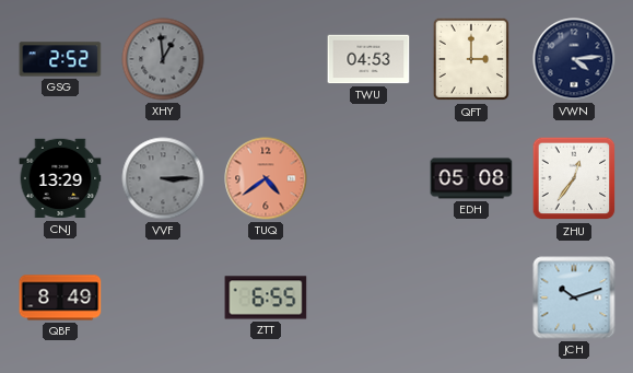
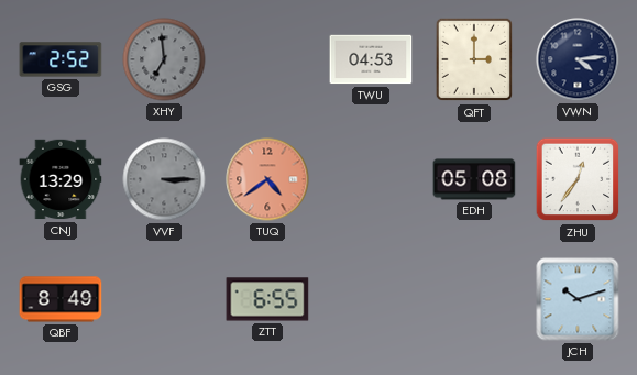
XHY: 12:59 -> 6:59 (164, 59)
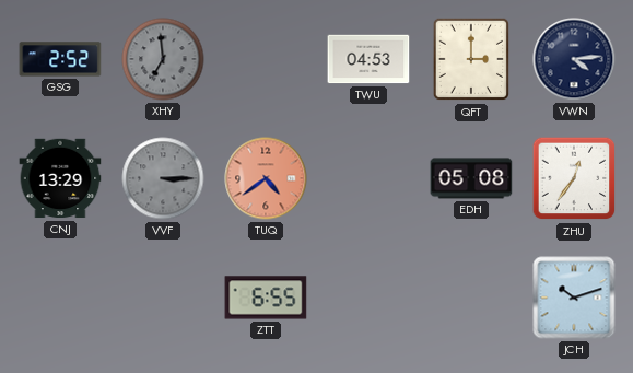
QBF: 8:49 -> none (61, 299)
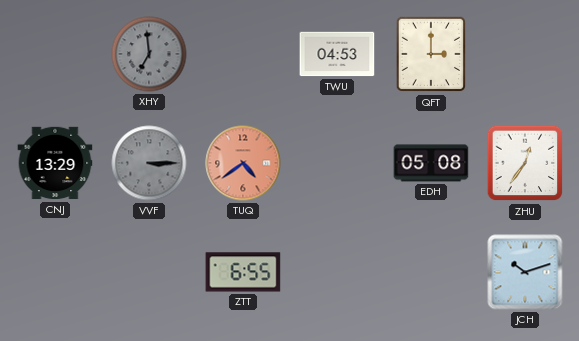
GSG: 2:52 -> none (60, 59)
VWN: 4:14 -> none (574, 59)
